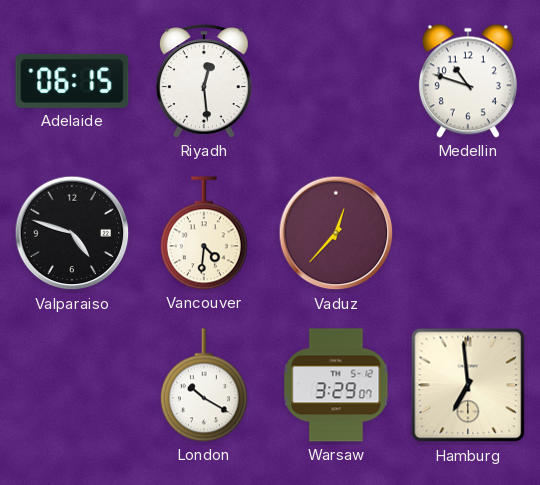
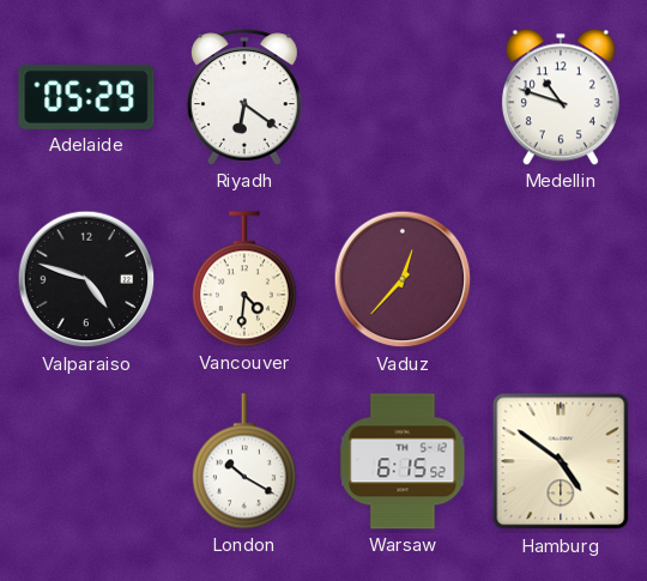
Adelaide: 06:15 -> 05:29 (86, 97)
Riyadh: 12:29 -> 6:21 (244, 97)
Warsaw: 3:29 -> 6:15 (403, 461)
Hamburg: 6:59 -> 4:51 (561, 461)
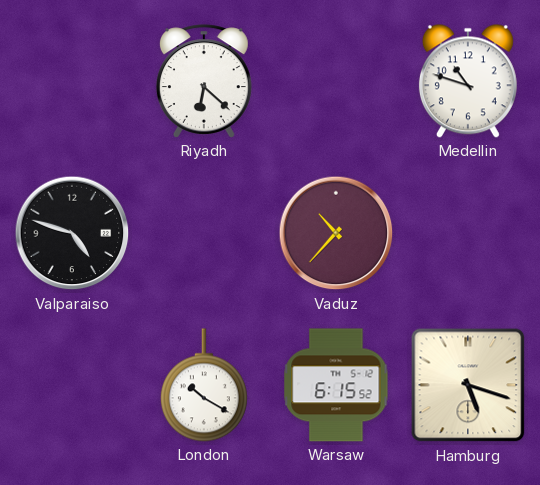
Adelaide: 05:29 -> none (86, 97)
Riyadh: 6:21 -> 6:22 (204, 81)
Vancouver: 4:31 -> none (244, 279)
Vaduz: 12:37 -> 10:37 (336, 233)
Hamburg: 4:51 -> 5:18 (468, 385)
